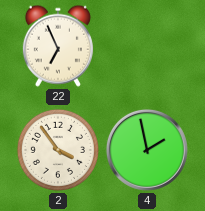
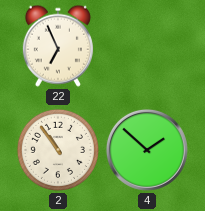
2: 3:54 -> 10:54 (58, 150)
4: 1:58 -> 1:52 (147, 150)
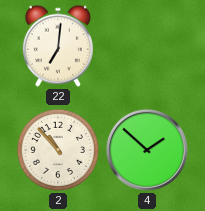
22: 6:56 -> 7:01 (58, 46)
2: 10:54 -> 10:53 (58, 150)
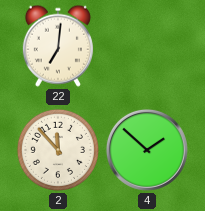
2: 10:53 -> 11:53 (58, 150)
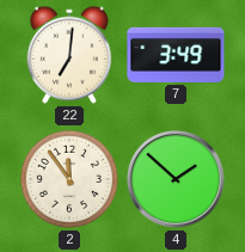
7: none -> 3:49 (176, 55)
2: 11:53 -> 11:54 (69, 179)
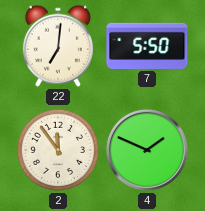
7: 3:49 -> 5:50 (147, 46)
4: 1:52 -> 1:49 (147, 150)
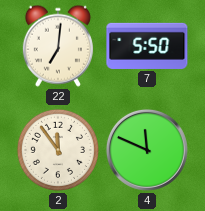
4: 1:49 -> 11:49 (147, 150)
